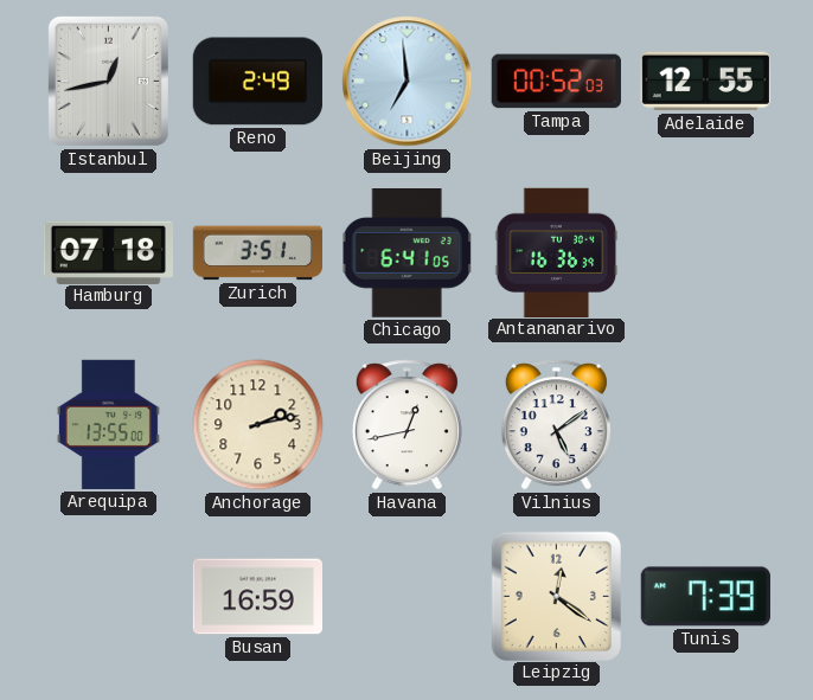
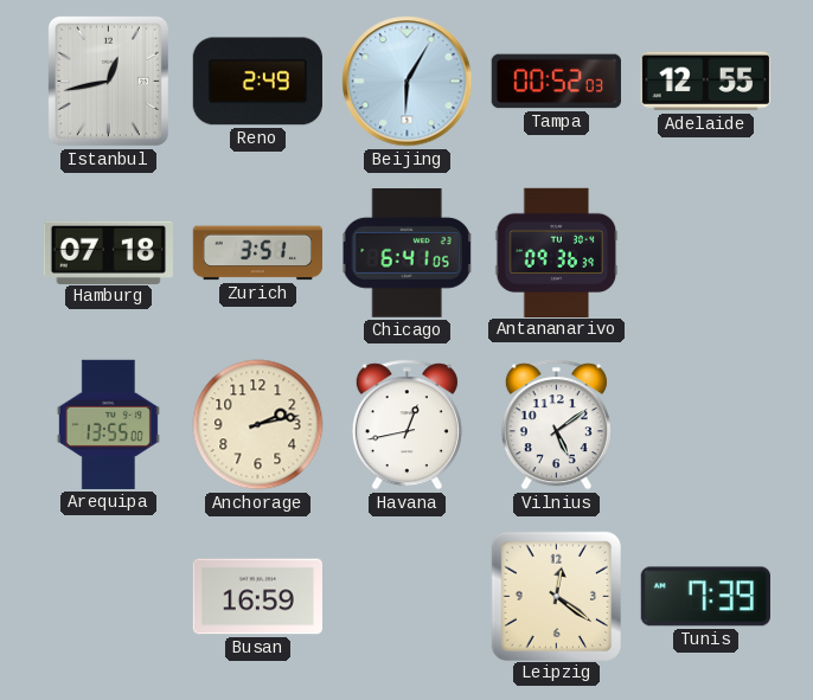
Beijing: 6:59 -> 6:05 (408, 82)
Antananarivo: 16:36 -> 09:36 (557, 252)
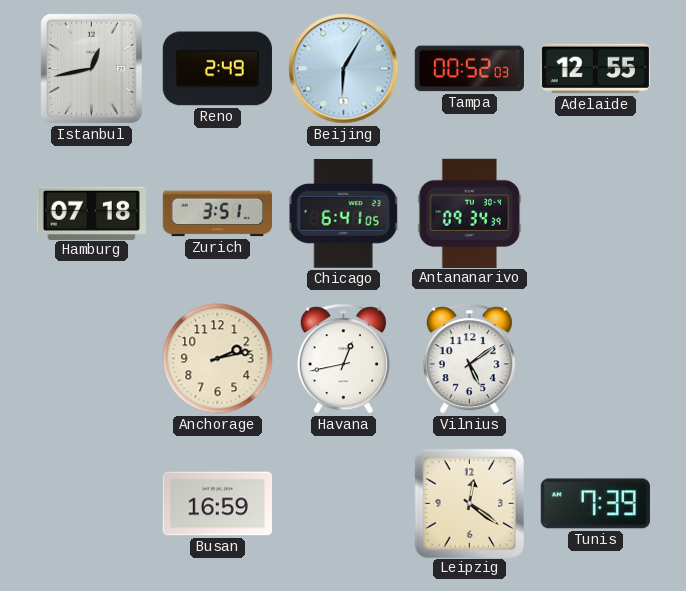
Antananarivo: 09:36 -> 09:34 (470, 213)
Arequipa: 13:55 -> none (108, 424)
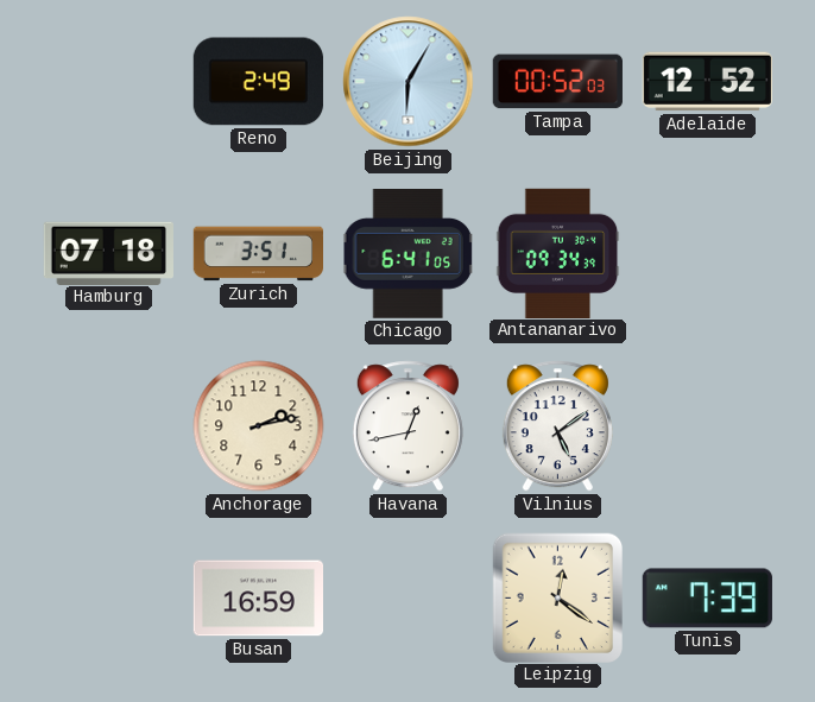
Istanbul: 12:43 -> none (91, 68)
Adelaide: 12:55 -> 12:52 (707, 82)
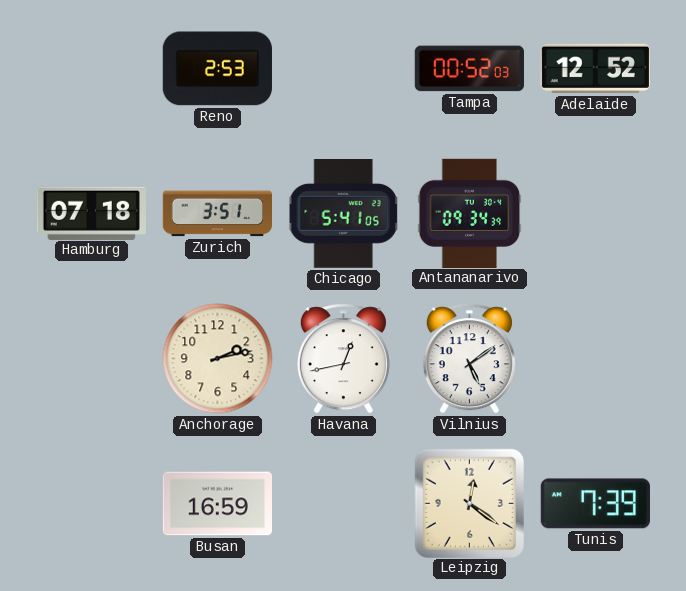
Reno: 2:49 -> 2:53 (217, 69)
Beijing: 6:05 -> none (409, 82)
Chicago: 6:41 -> 5:41 (344, 214)
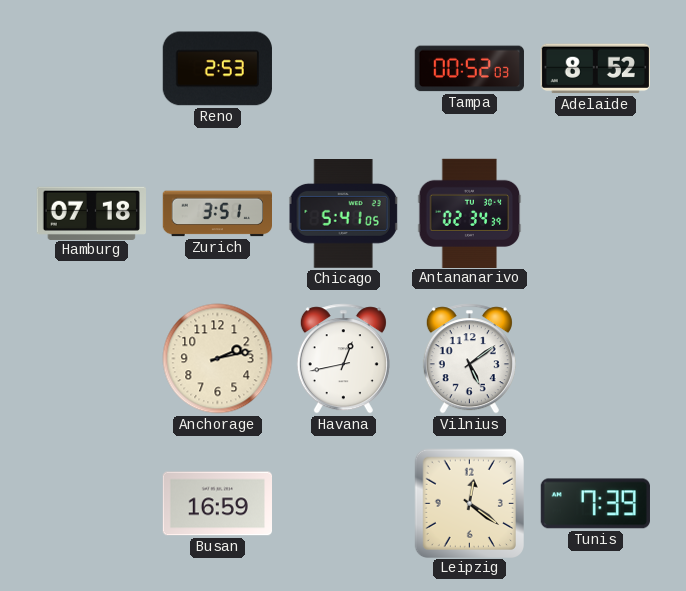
Adelaide: 12:52 -> 8:52 (595, 69)
Antananarivo: 09:34 -> 02:34 (470, 213)
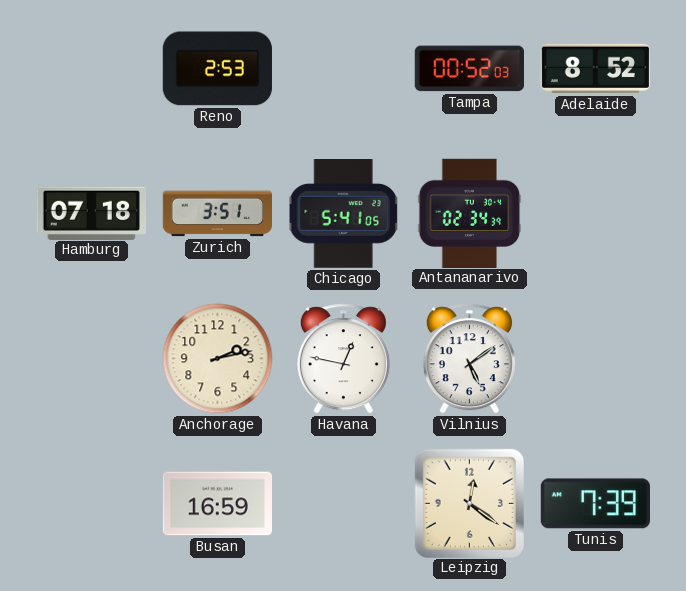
Havana: 12:43 -> 12:47 (343, 359)
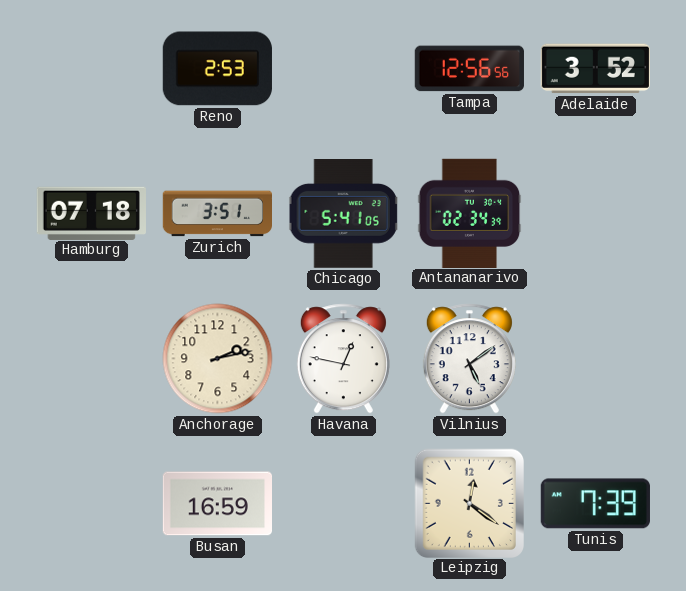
Tampa: 00:52 -> 12:56 (469, 69)
Adelaide: 8:52 -> 3:52 (595, 69)
